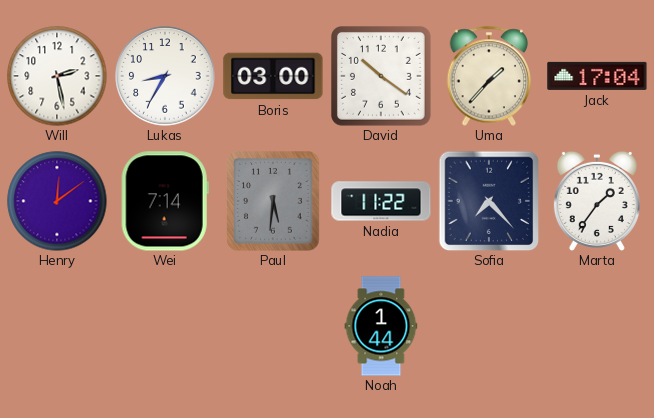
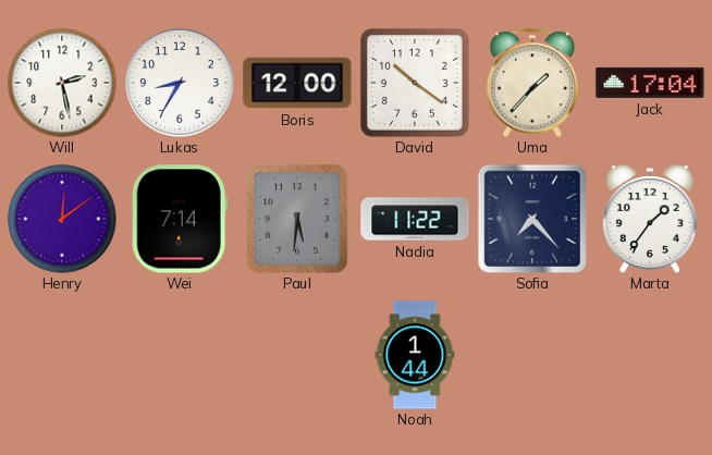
Boris: 03:00 -> 12:00 (297, 83)
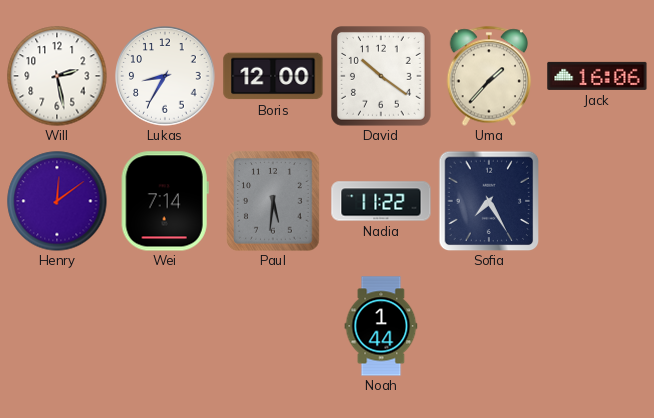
Jack: 17:04 -> 16:06 (597, 76)
Sofia: 7:23 -> 7:25 (489, 201)
Marta: 1:36 -> none (650, 219)
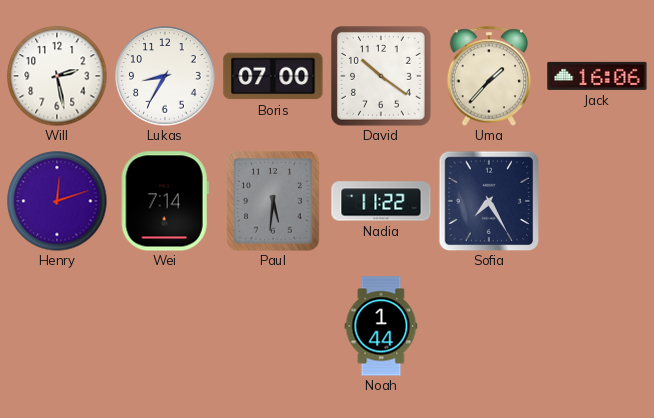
Boris: 12:00 -> 07:00 (273, 76)
Henry: 12:09 -> 12:12 (57, 201)
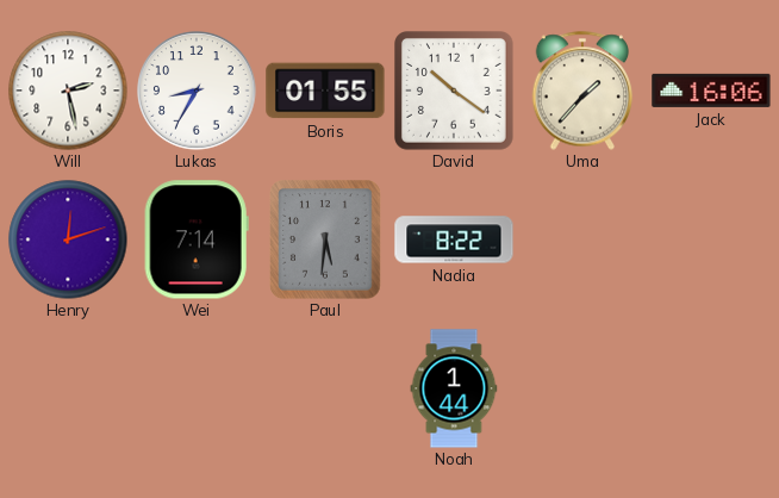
Boris: 07:00 -> 01:55 (325, 91)
Nadia: 11:22 -> 8:22 (454, 239)
Sofia: 7:25 -> none (489, 201)
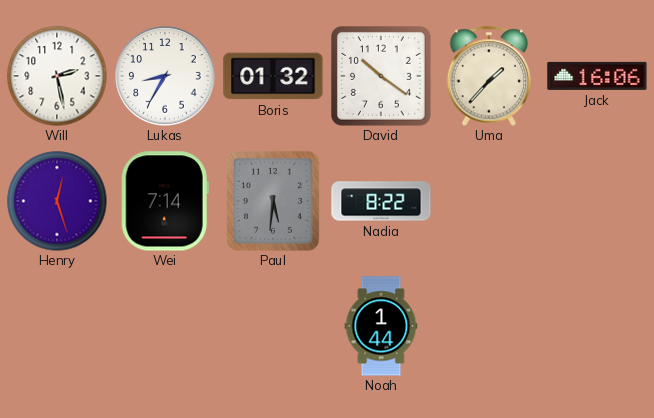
Boris: 01:55 -> 01:32 (273, 76)
Henry: 12:12 -> 12:27 (57, 201)
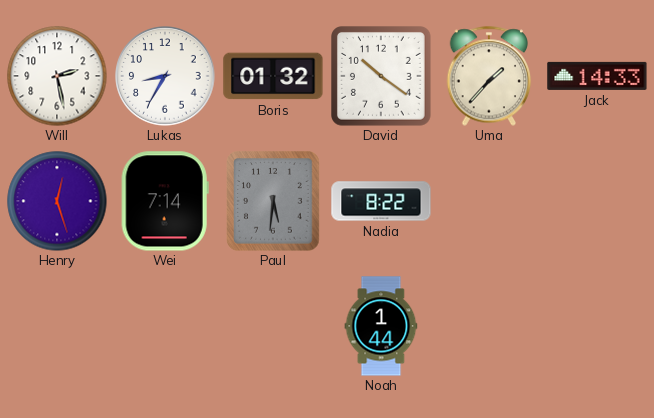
Jack: 16:06 -> 14:33 (597, 76)
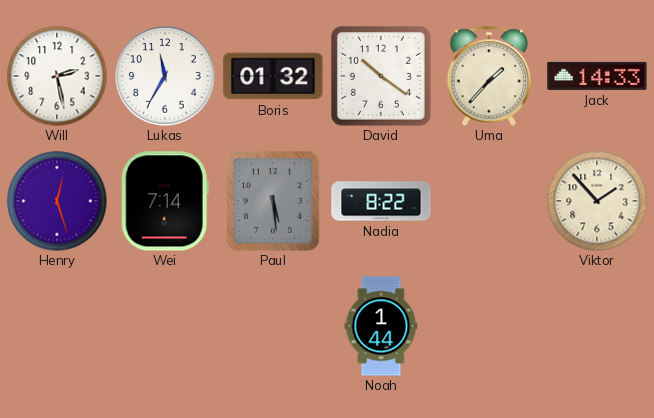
Lukas: 8:35 -> 11:35 (165, 76)
Paul: 5:31 -> 5:29 (273, 201)
Viktor: none -> 1:53 (597, 201)
